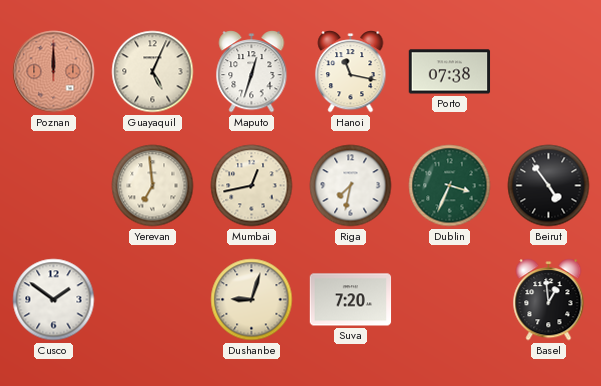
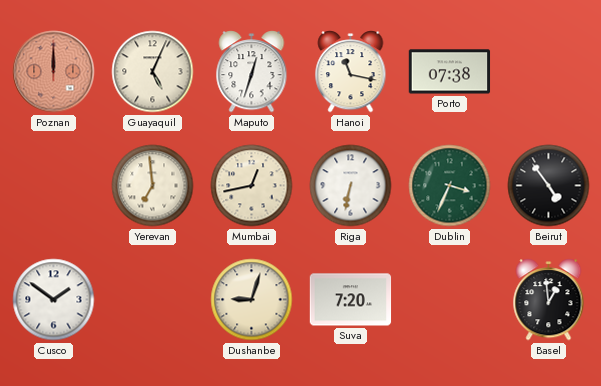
Riga: 7:32 -> 6:32 (351, 186)
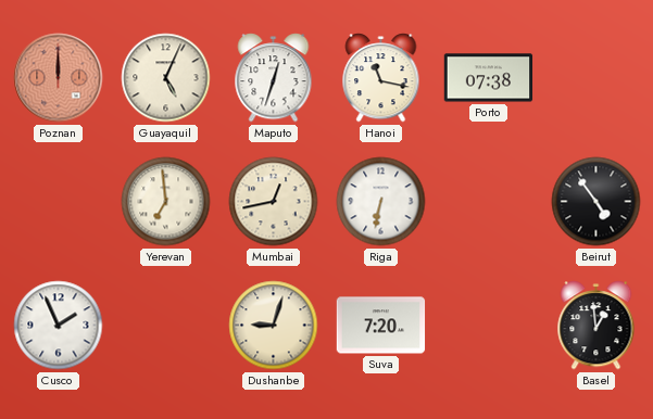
Dublin: 3:34 -> none (450, 186)
Cusco: 1:51 -> 1:56 (59, 326)
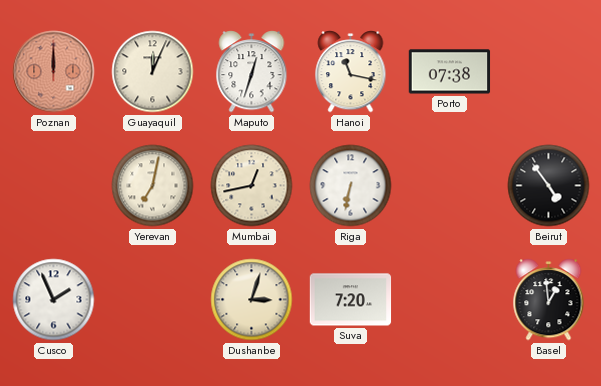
Guayaquil: 5:04 -> 12:04 (153, 72)
Yerevan: 6:59 -> 7:02 (153, 186)
Dushanbe: 9:03 -> 3:03 (252, 300)
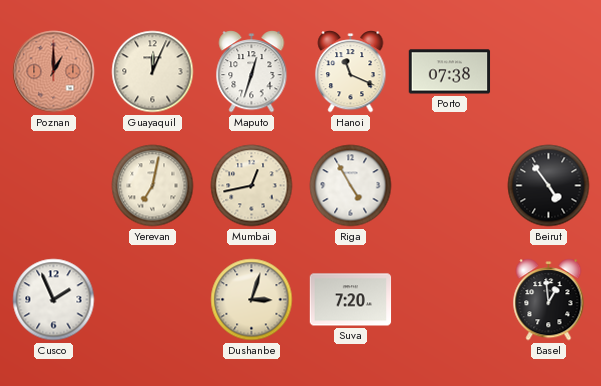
Poznan: 12:00 -> 1:00 (54, 72)
Hanoi: 11:17 -> 11:19 (351, 72)
Riga: 6:32 -> 4:55 (351, 186)
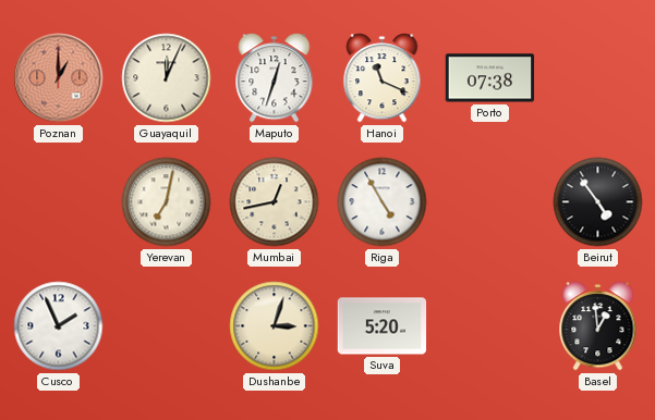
Suva: 7:20 -> 5:20 (383, 326)
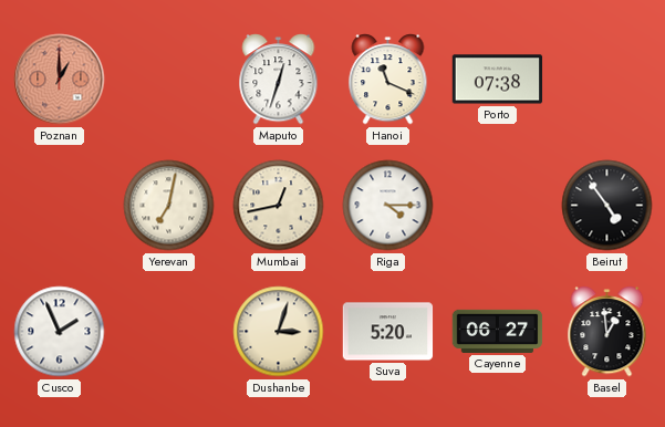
Guayaquil: 12:04 -> none (167, 78)
Riga: 4:55 -> 4:15 (388, 206)
Cayenne: none -> 06:27 (498, 331)
